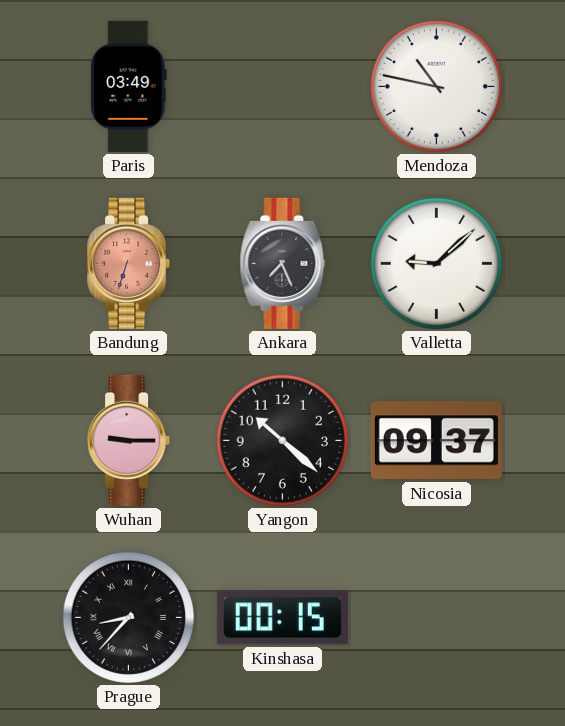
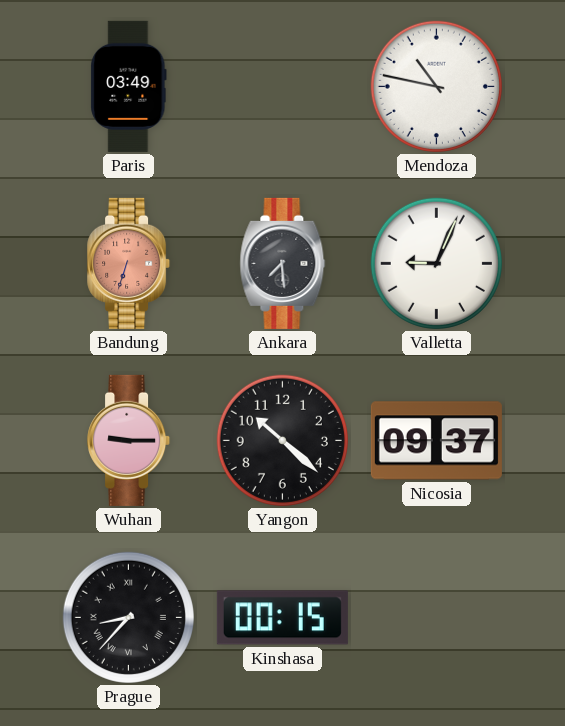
Ankara: 7:26 -> 7:29 (283, 263)
Valletta: 9:08 -> 9:04 (436, 263)
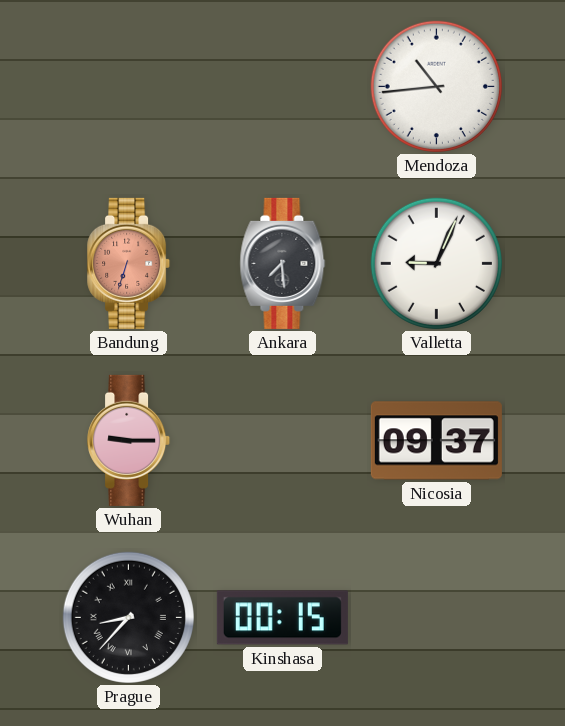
Paris: 03:49 -> none (129, 86)
Mendoza: 10:47 -> 10:44 (436, 86)
Yangon: 10:22 -> none (282, 440)
